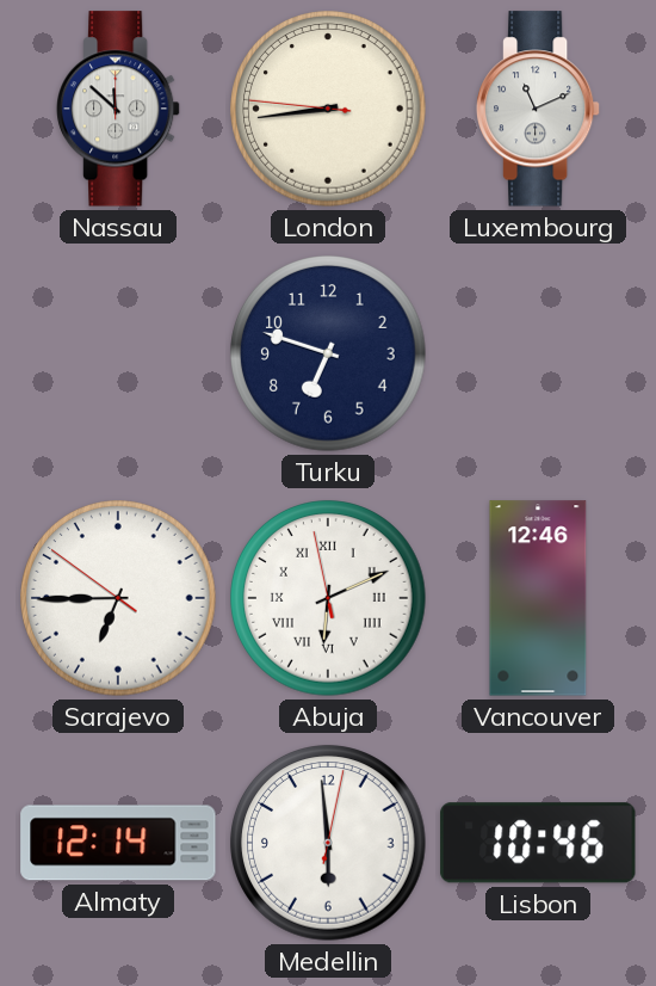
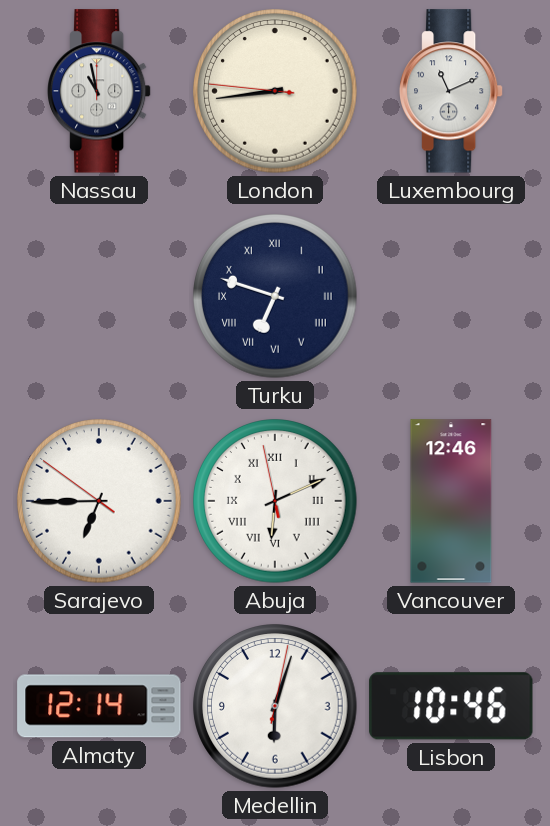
Nassau: 11:52 -> 10:58 (99, 91)
Turku numerals: Arabic -> Roman (275, 296)
Medellin: 5:59 -> 6:03 (275, 706)
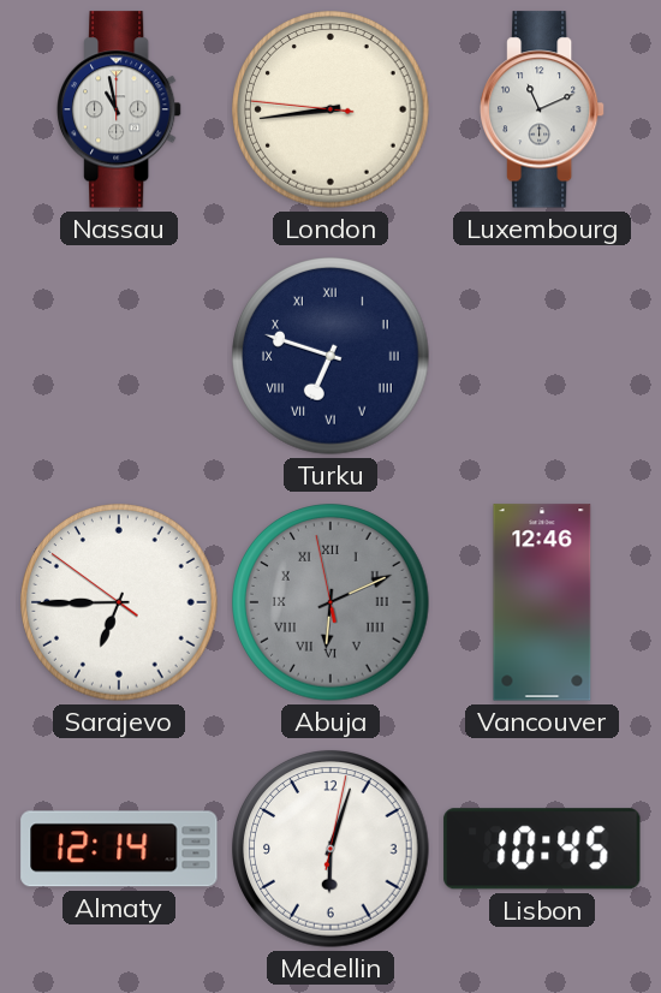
Abuja dial: white -> grey (330, 602)
Lisbon: 10:46 -> 10:45 (542, 849)
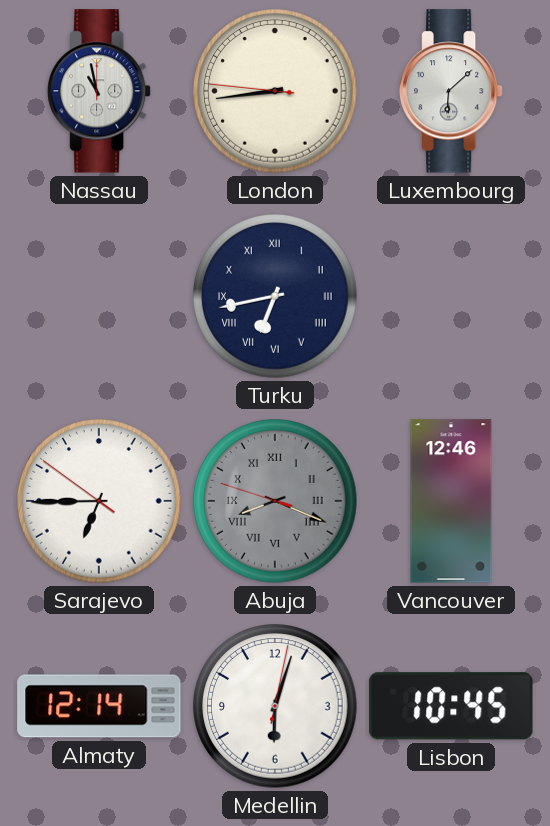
Luxembourg: 11:11 -> 6:08 (451, 91)
Turku: 6:48 -> 6:43 (275, 296)
Abuja: 6:10 -> 8:18 (275, 501)
